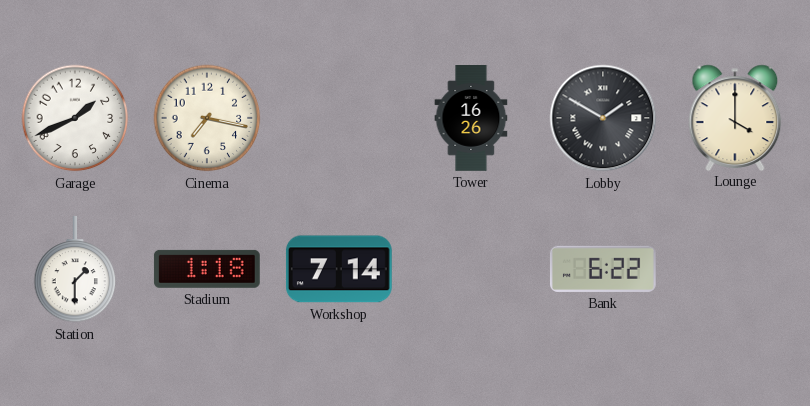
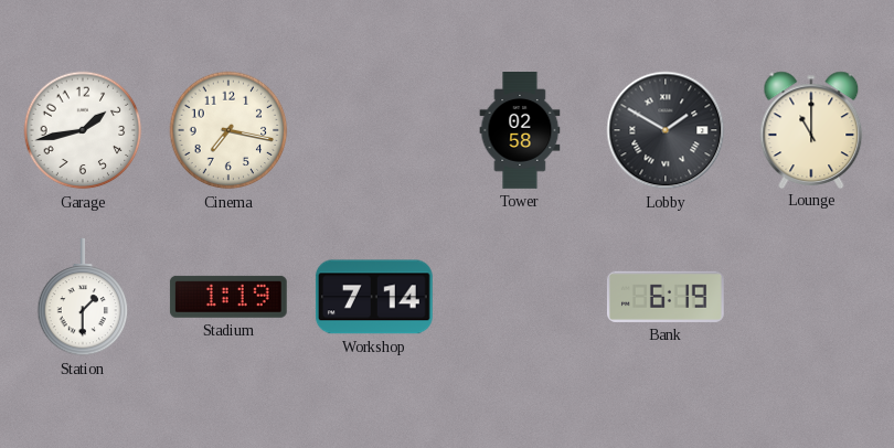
Garage: 1:41 -> 1:43 (83, 130)
Tower: 16:26 -> 02:58 (520, 131)
Lounge: 4:00 -> 11:00 (811, 129)
Stadium: 1:18 -> 1:19 (228, 297)
Bank: 6:22 -> 6:19 (666, 297)
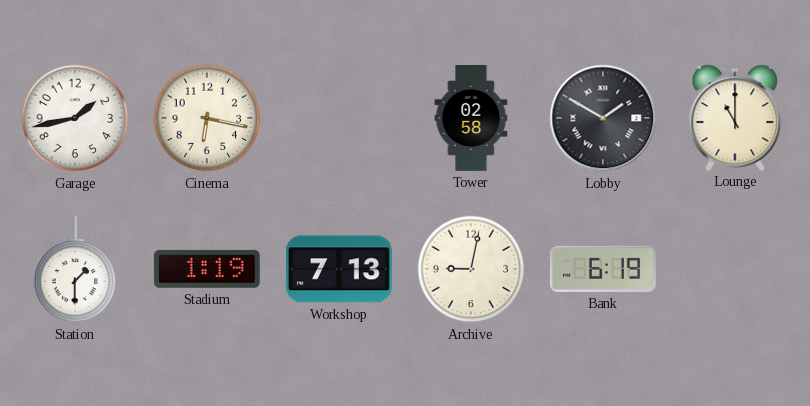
Cinema: 7:17 -> 6:17 (207, 118)
Workshop: 7:14 -> 7:13 (339, 269)
Archive: none -> 9:02 (471, 269)
